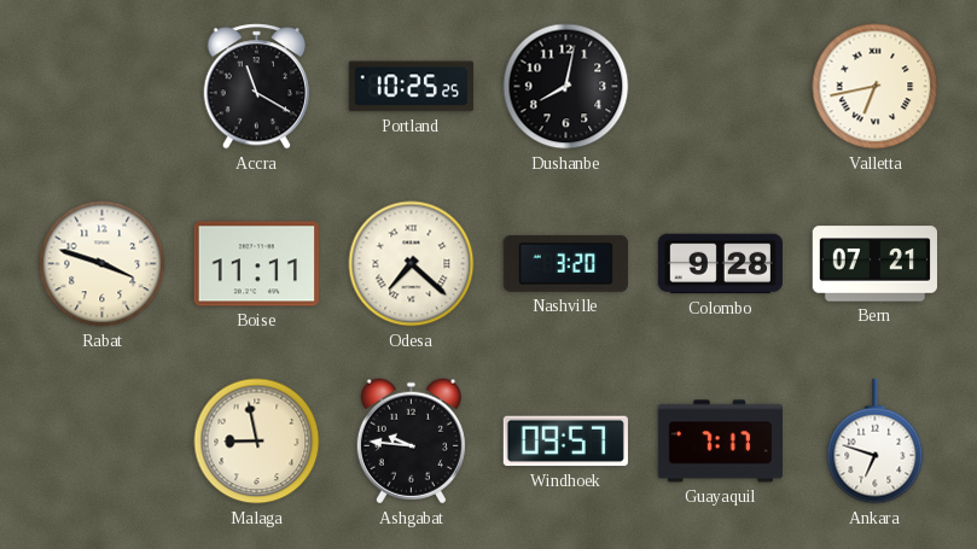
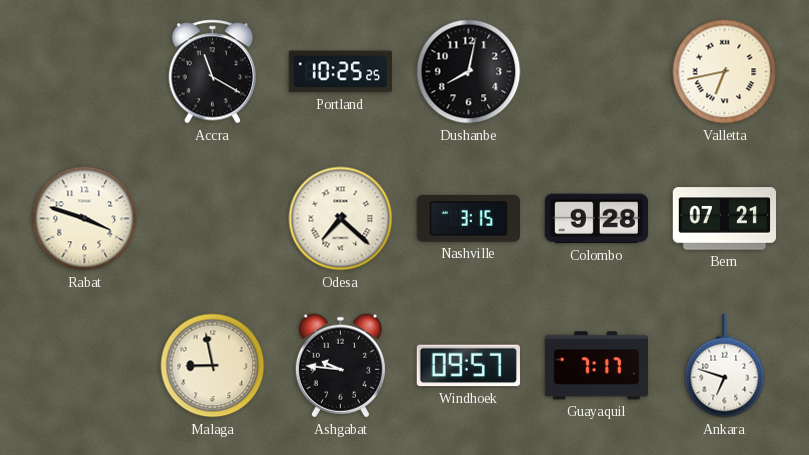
Boise: 11:11 -> none (256, 264)
Nashville: 3:20 -> 3:15 (468, 218)
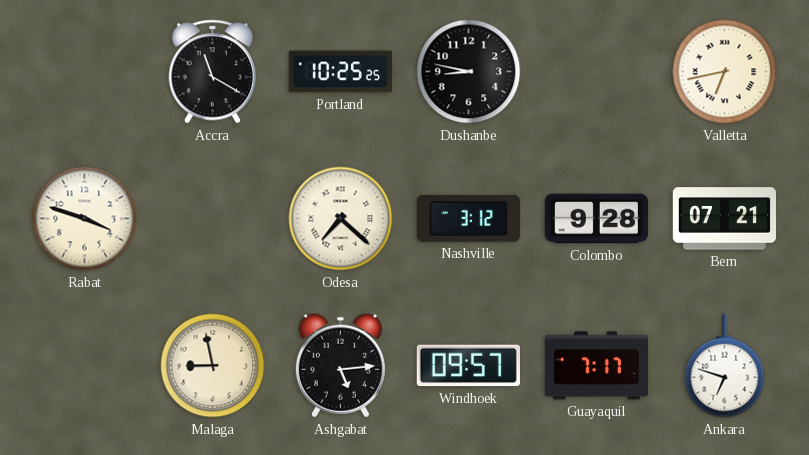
Dushanbe: 8:02 -> 8:47 (469, 72)
Nashville: 3:15 -> 3:12 (468, 218)
Ashgabat: 9:46 -> 5:14 (340, 366)
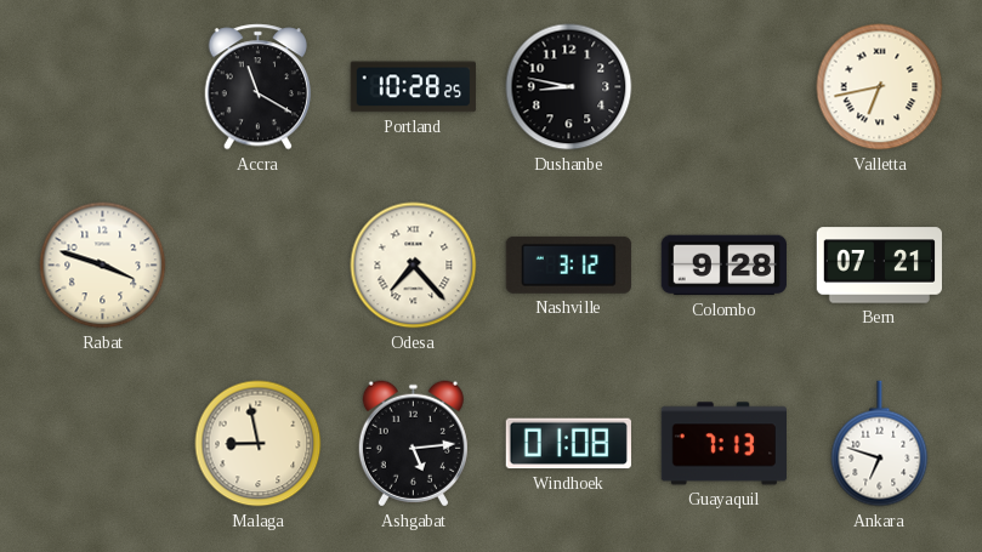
Portland: 10:25 -> 10:28 (413, 87)
Odesa: 7:22 -> 7:23 (414, 266)
Windhoek: 09:57 -> 01:08 (568, 444)
Guayaquil: 7:17 -> 7:13 (723, 444)
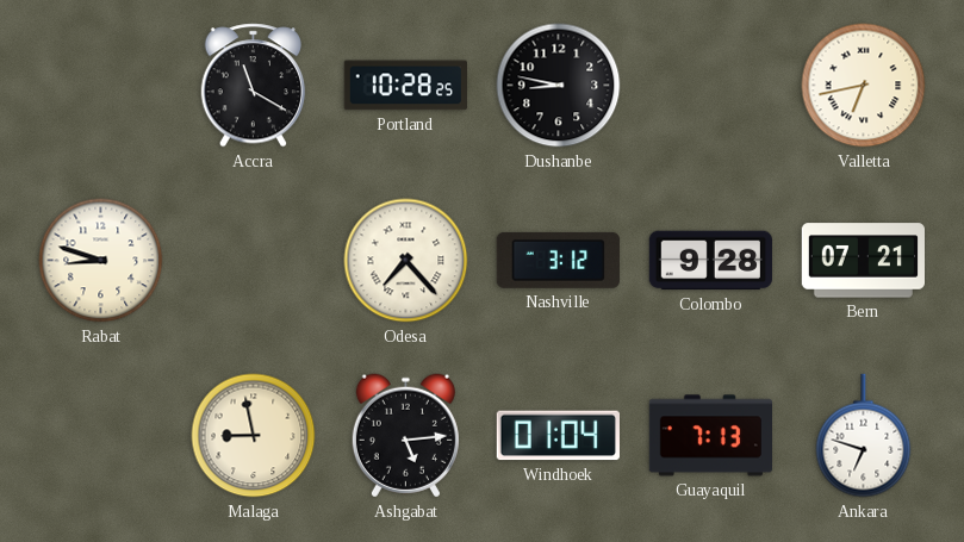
Rabat: 3:48 -> 8:48 (101, 261)
Windhoek: 01:08 -> 01:04 (558, 436)
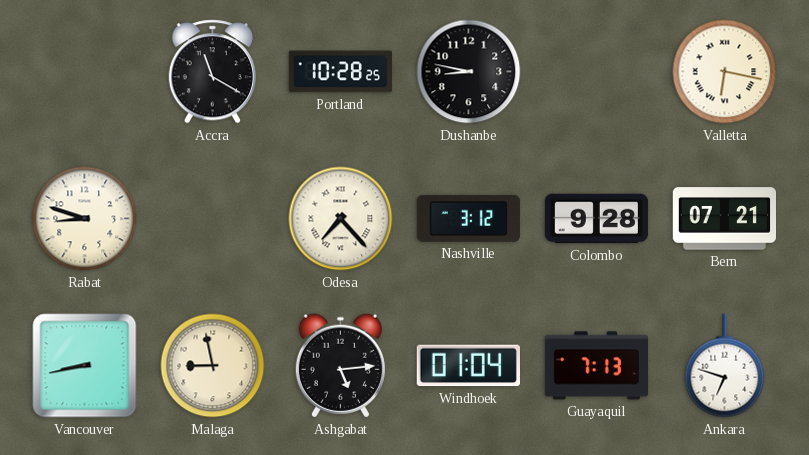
Valletta: 6:43 -> 6:17 (725, 72)
Vancouver: none -> 8:43 (85, 366)
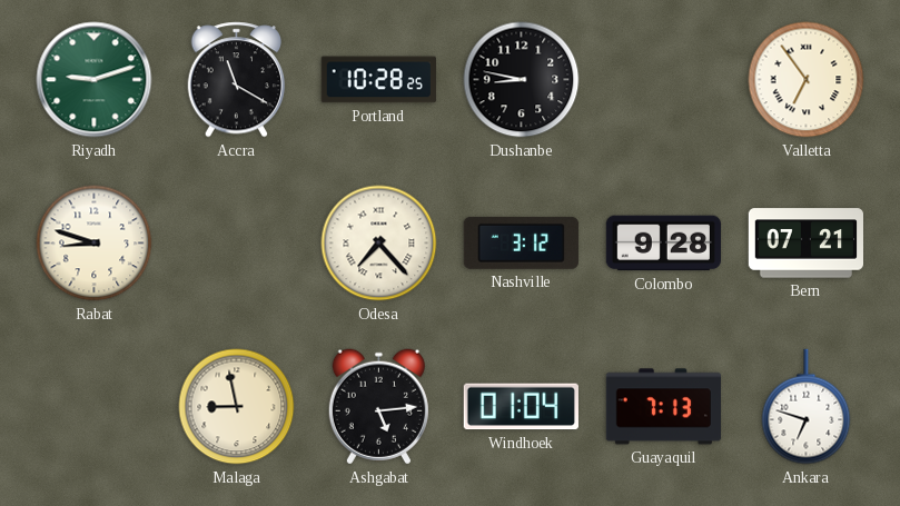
Riyadh: none -> 9:12 (95, 80)
Valletta: 6:17 -> 6:54 (807, 80)
Vancouver: 8:43 -> none (85, 366)
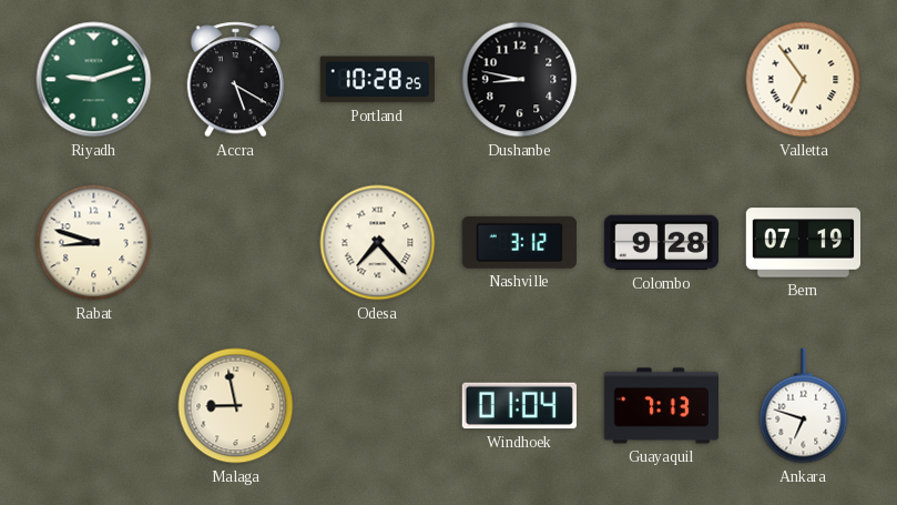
Accra: 11:20 -> 5:20 (236, 80)
Bern: 07:21 -> 07:19 (803, 243)
Ashgabat: 5:14 -> none (378, 407)
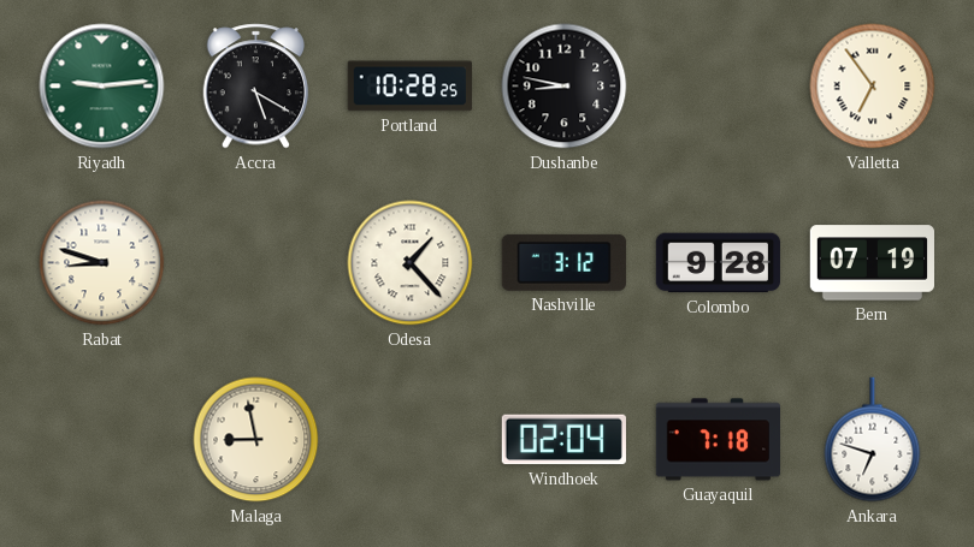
Riyadh: 9:12 -> 9:14 (102, 87)
Odesa: 7:23 -> 1:23 (411, 263)
Windhoek: 01:04 -> 02:04 (563, 440)
Guayaquil: 7:13 -> 7:18 (718, 440)
